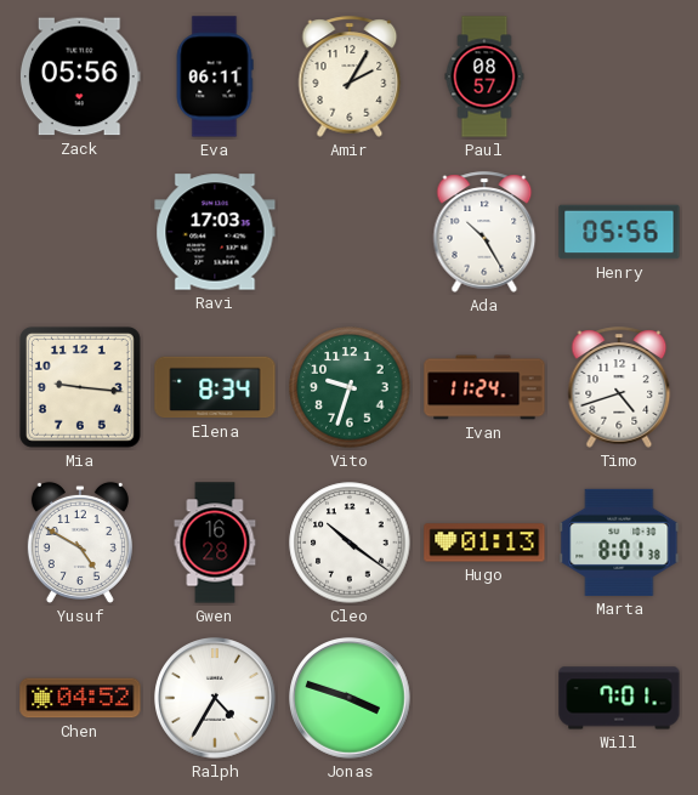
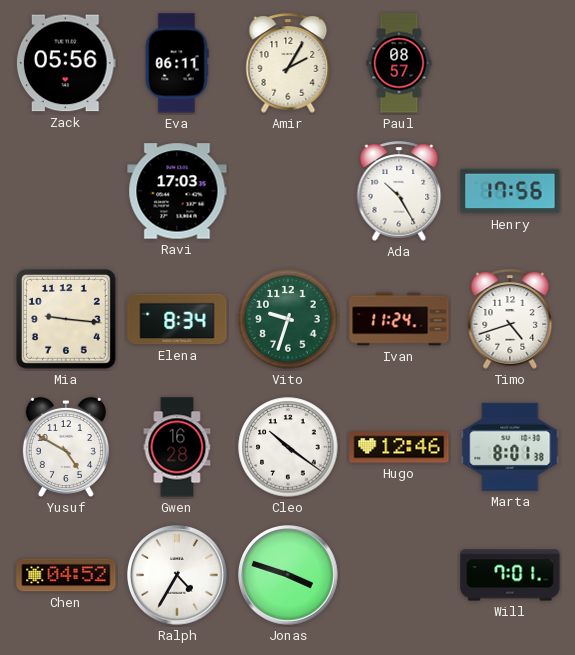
Henry: 05:56 -> 17:56 (510, 191)
Hugo: 01:13 -> 12:46 (399, 447)
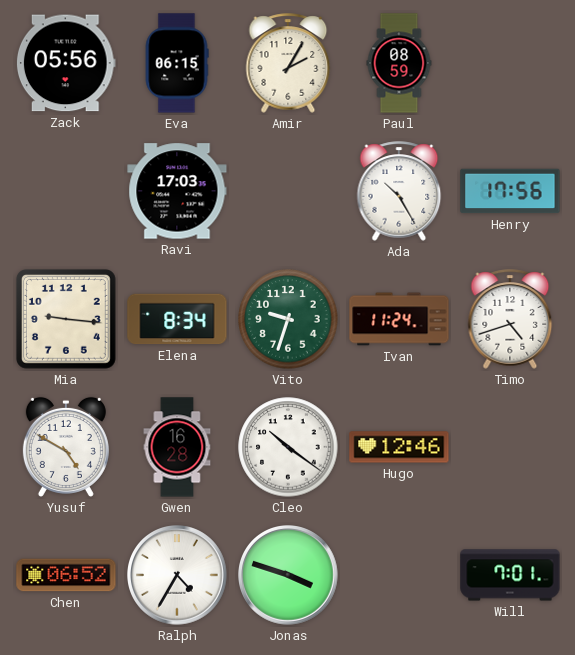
Eva: 06:11 -> 06:15 (177, 63)
Paul: 08:57 -> 08:59 (399, 63)
Marta: 8:01 -> none (510, 447)
Chen: 04:52 -> 06:52 (66, 575)
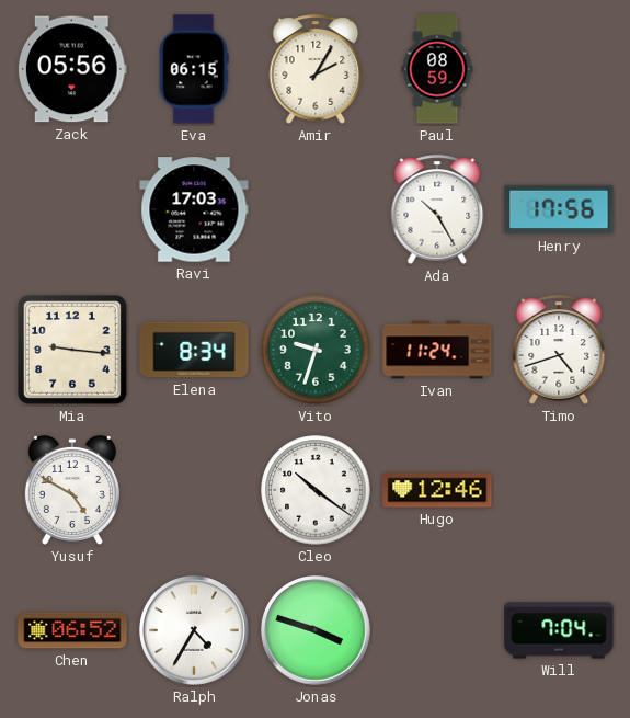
Gwen: 16:28 -> none (177, 447)
Will: 7:01 -> 7:04 (559, 630)
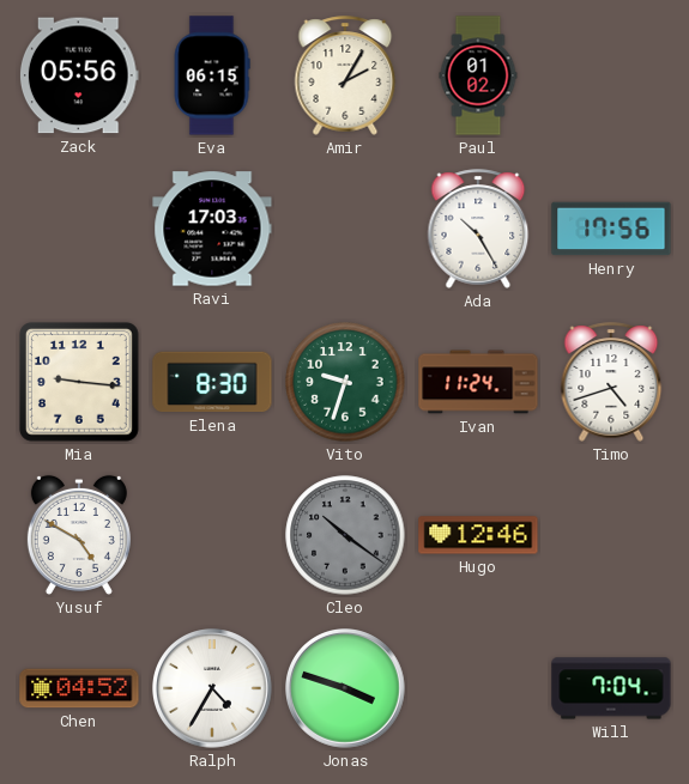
Paul: 08:59 -> 01:02 (478, 75)
Elena: 8:34 -> 8:30 (212, 382)
Cleo dial: white -> grey (345, 535)
Chen: 06:52 -> 04:52 (79, 688)
